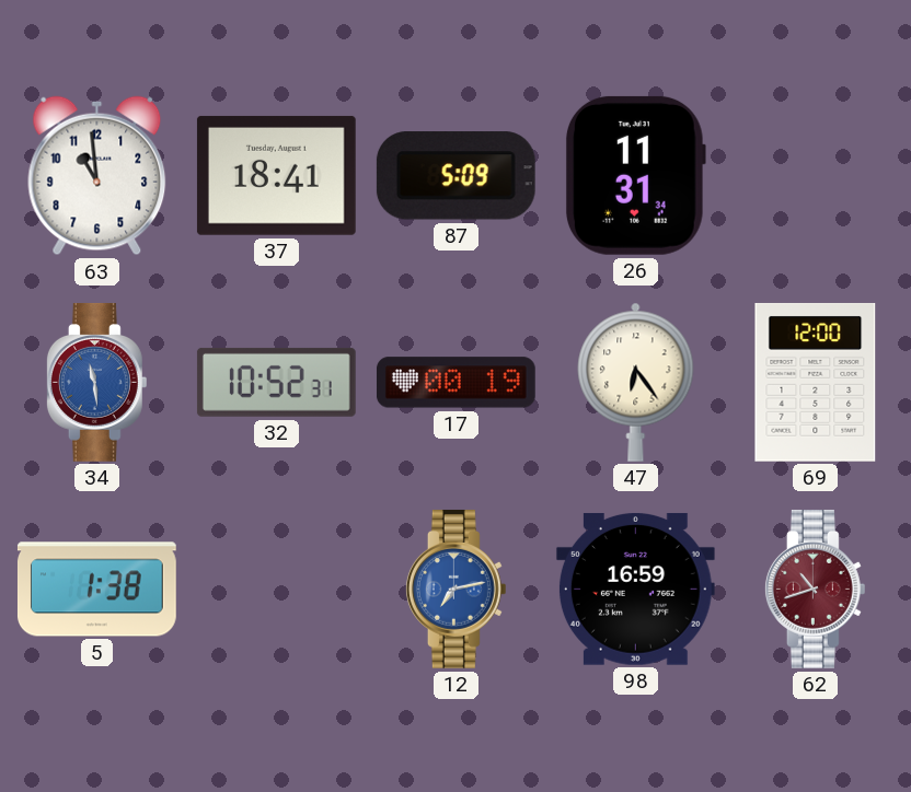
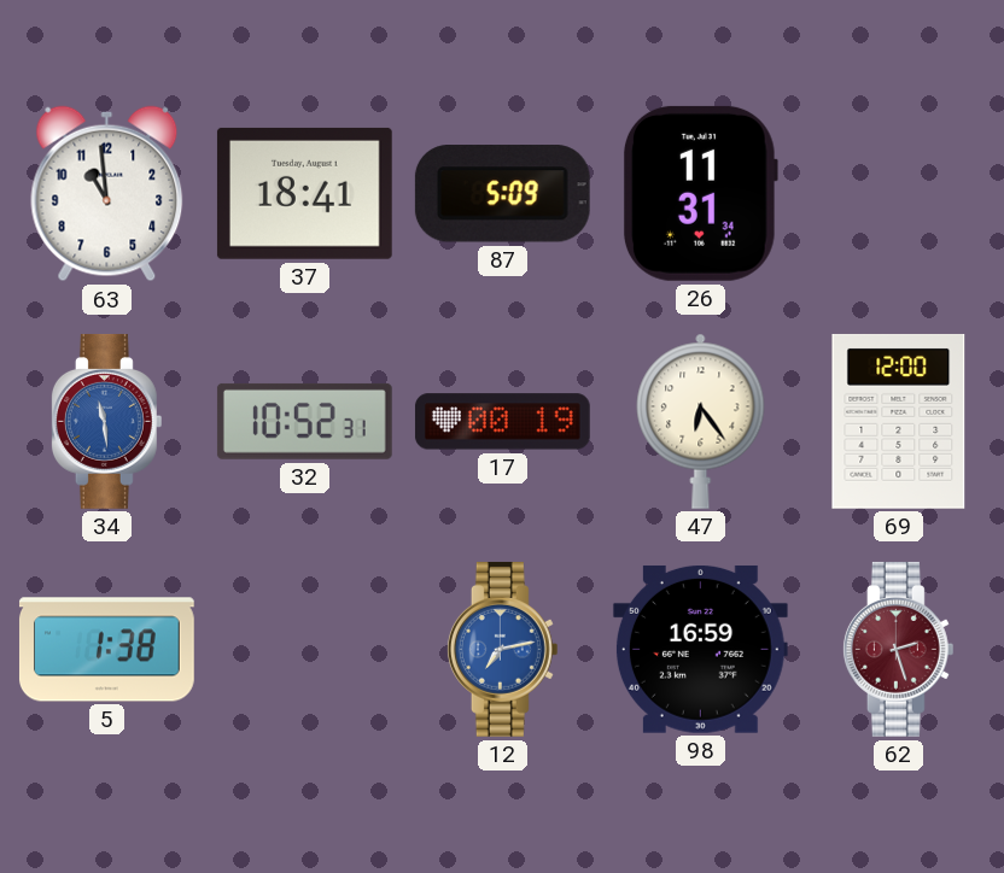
62: 10:42 -> 2:27 (898, 649)
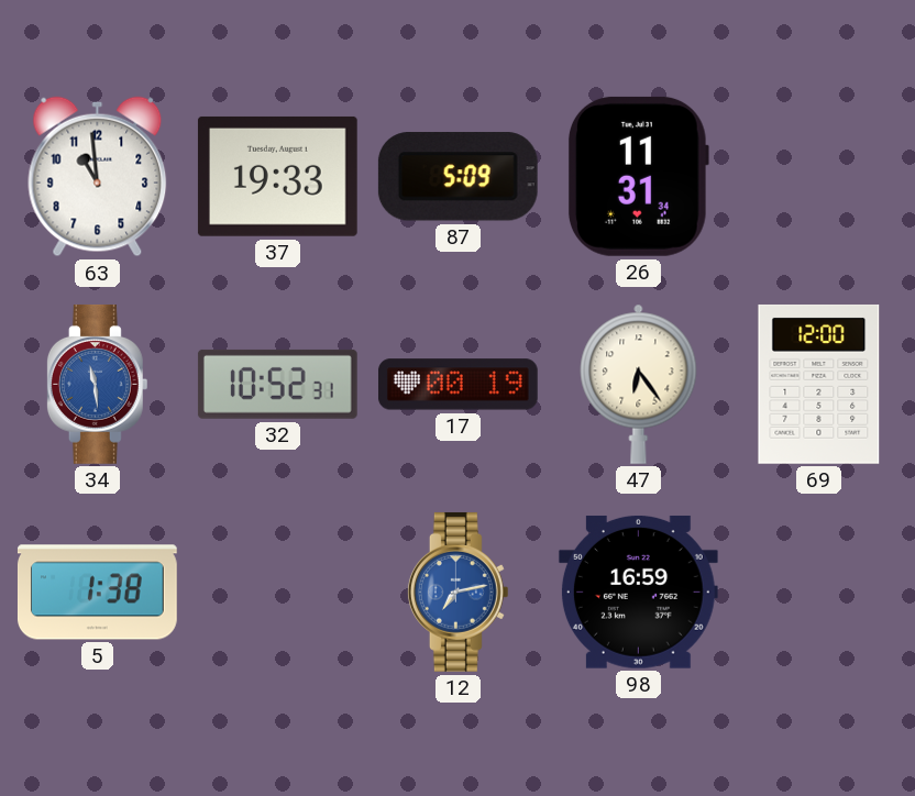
37: 18:41 -> 19:33 (277, 176)
62: 2:27 -> none (898, 649)
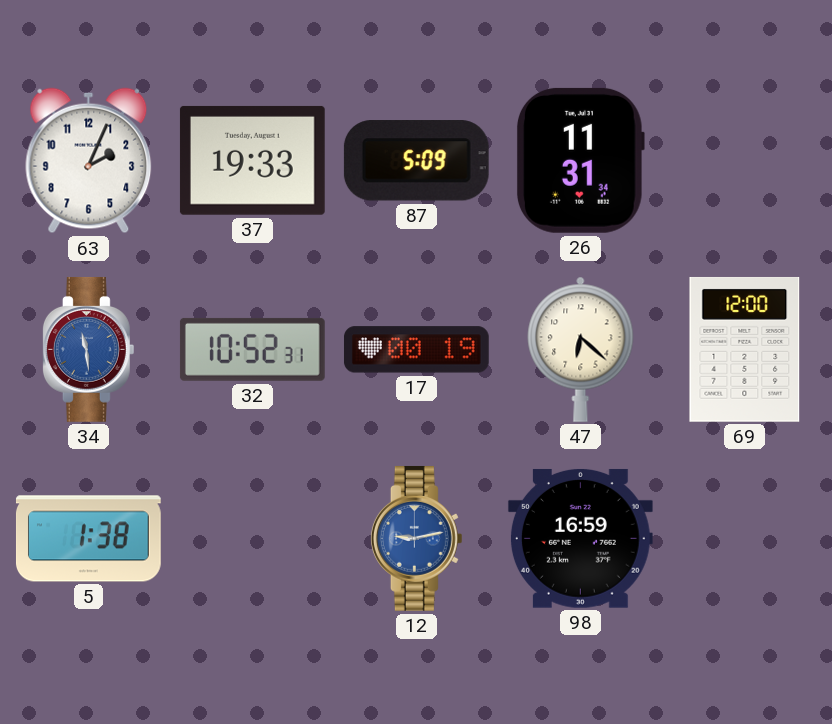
63: 10:59 -> 2:04 (89, 161)
47: 6:24 -> 6:22 (581, 349)
12: 7:13 -> 9:13 (416, 538)
